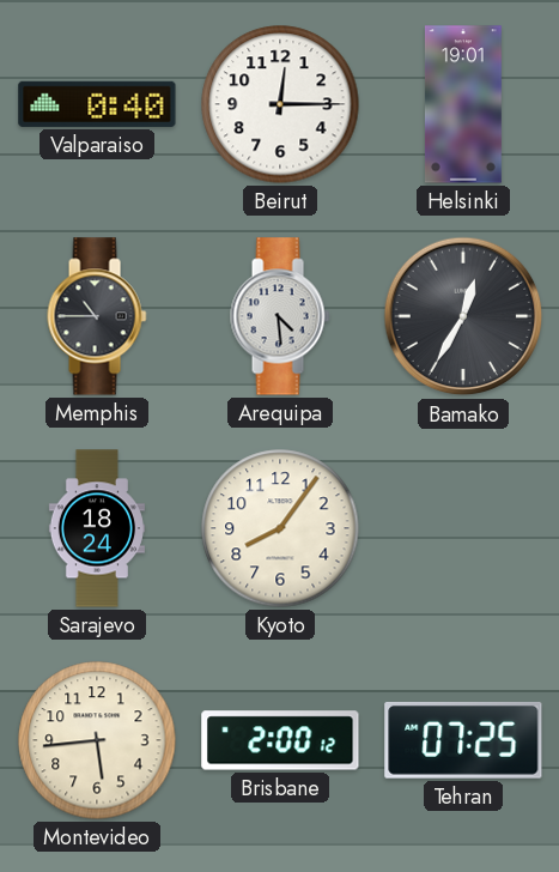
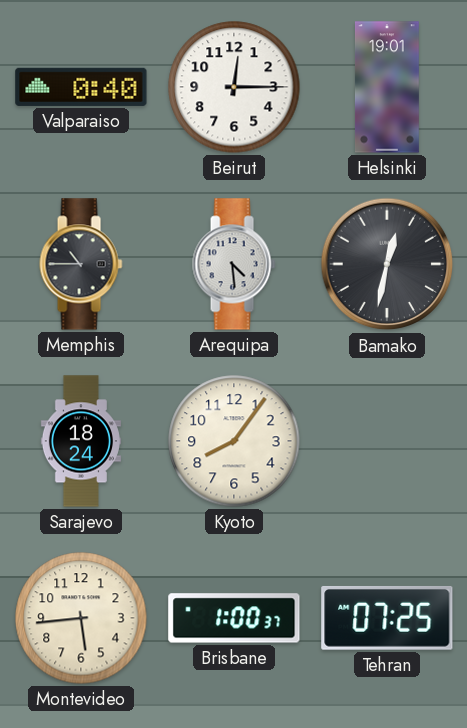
Bamako: 12:35 -> 12:32 (387, 264)
Brisbane: 2:00 -> 1:00 (234, 618)
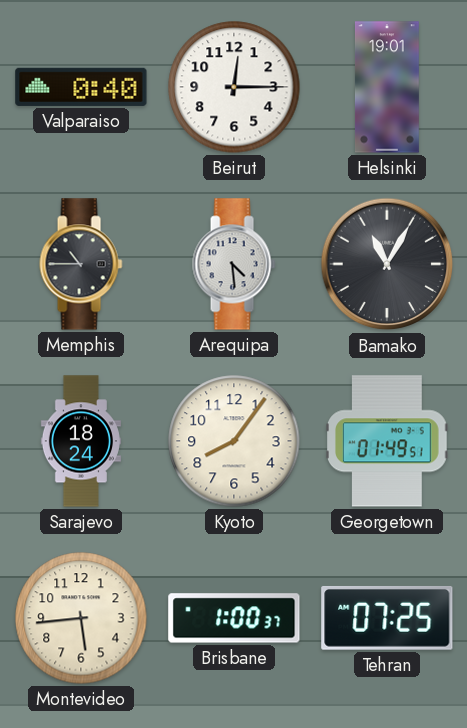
Bamako: 12:32 -> 11:05 (387, 264)
Georgetown: none -> 01:49 (388, 441)
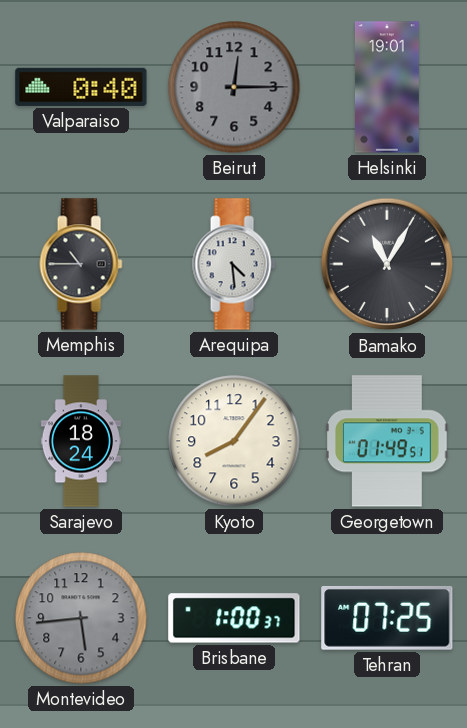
Beirut dial: white -> grey (234, 87)
Montevideo dial: cream -> grey (81, 618)
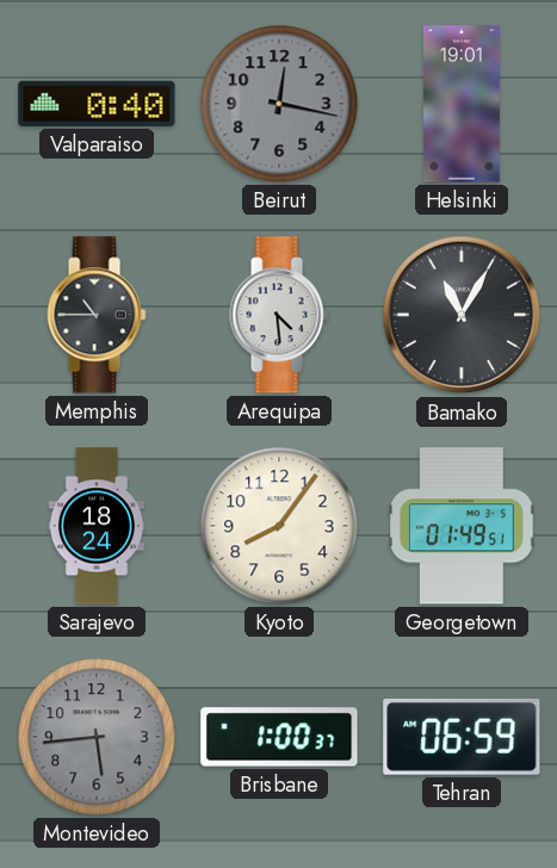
Beirut: 12:15 -> 12:17 (279, 104)
Tehran: 07:25 -> 06:59 (462, 737)
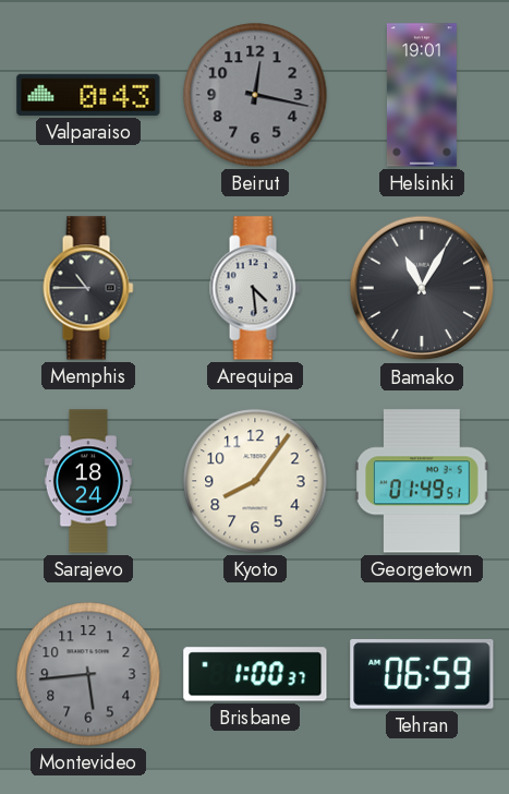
Valparaiso: 0:40 -> 0:43 (88, 95)
